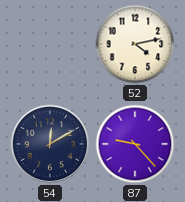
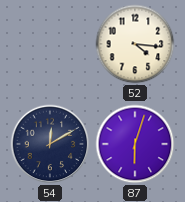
52: 4:13 -> 4:16 (135, 44)
87: 9:23 -> 6:03 (135, 144)
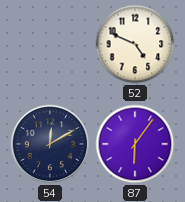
52: 4:16 -> 4:49 (135, 44)
87: 6:03 -> 6:06 (135, 144)
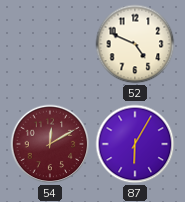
54 dial: navy -> burgundy (50, 144)
87: 6:06 -> 6:05 (135, 144)
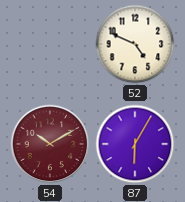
54: 12:10 -> 10:10 (50, 144)
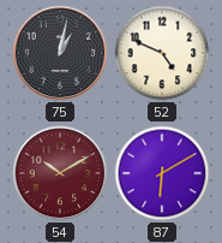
75: none -> 1:02 (60, 53)
87: 6:05 -> 6:10 (162, 173)
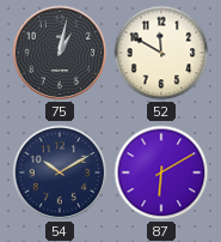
52: 4:49 -> 11:50 (161, 53)
54 dial: burgundy -> navy (60, 173)
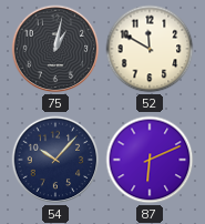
54: 10:10 -> 10:07 (55, 160)
87: 6:10 -> 6:11 (150, 160)
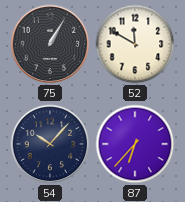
75: 1:02 -> 1:05 (50, 44)
87: 6:11 -> 6:37 (135, 144)
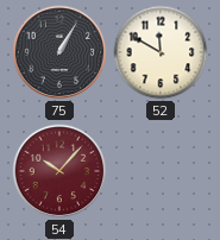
54 dial: navy -> burgundy (59, 171)
87: 6:37 -> none (135, 144)
